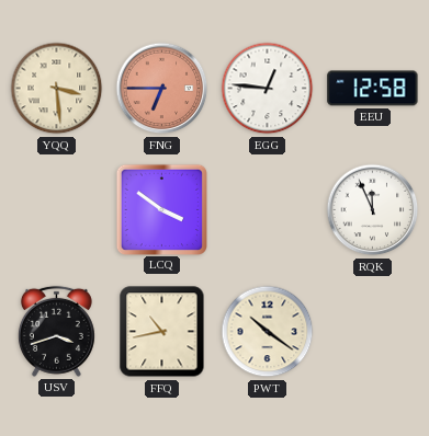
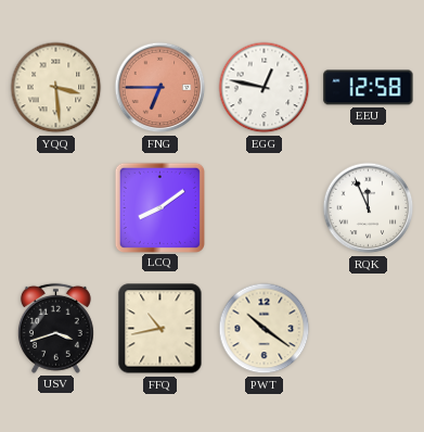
EGG: 12:46 -> 12:47 (265, 88)
LCQ: 3:51 -> 8:09 (159, 207)
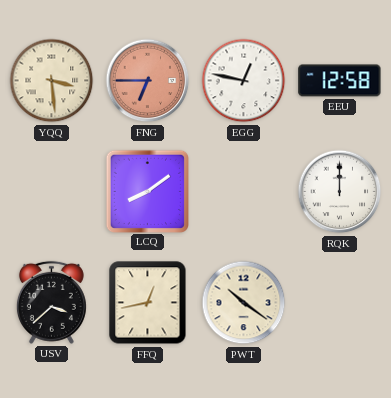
RQK: 11:56 -> 12:00 (340, 192)
USV: 3:42 -> 3:38 (51, 302)
FFQ: 10:43 -> 12:43 (148, 303)
